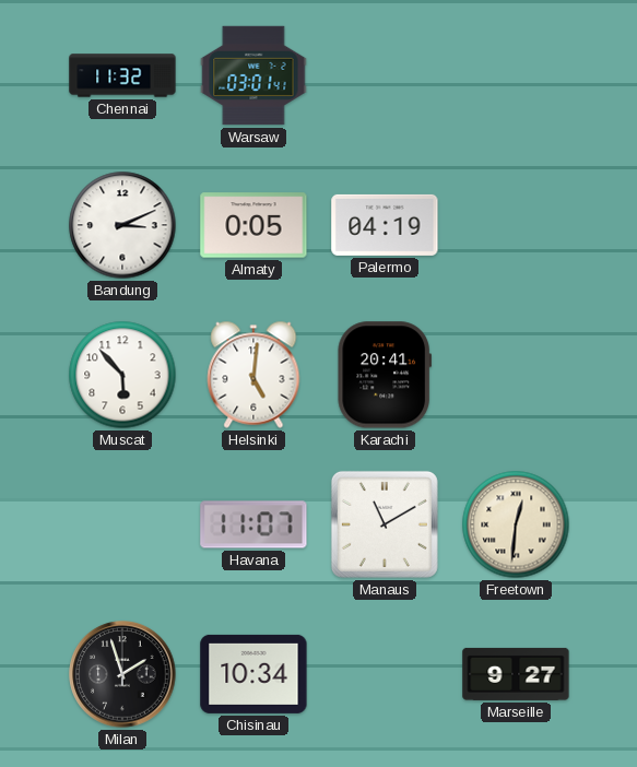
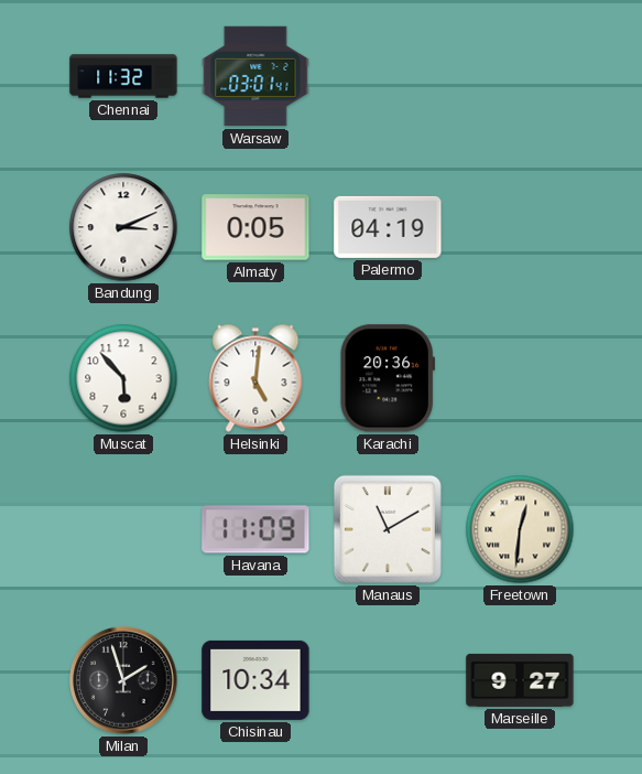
Karachi: 20:41 -> 20:36 (387, 378)
Havana: 11:07 -> 11:09 (255, 529)
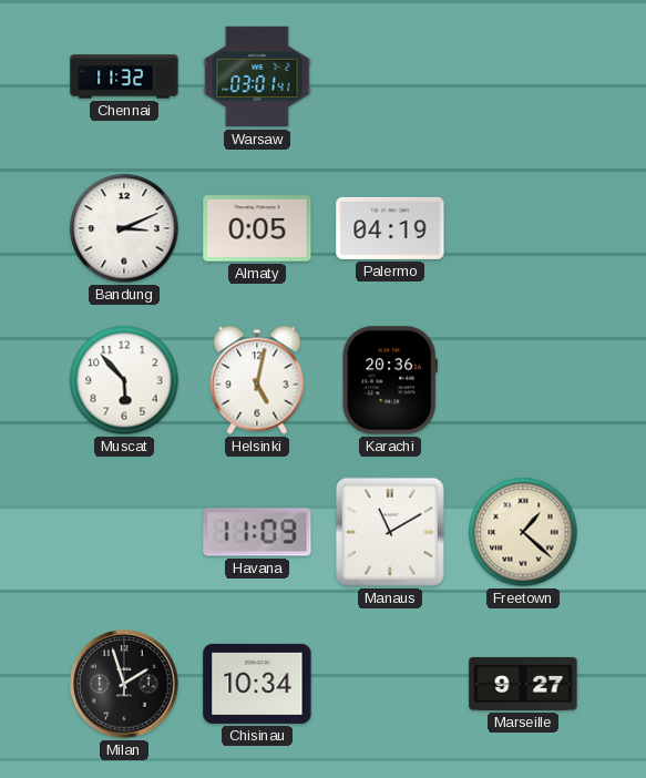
Helsinki: 5:01 -> 5:02 (257, 380)
Freetown: 12:31 -> 1:22 (523, 532)
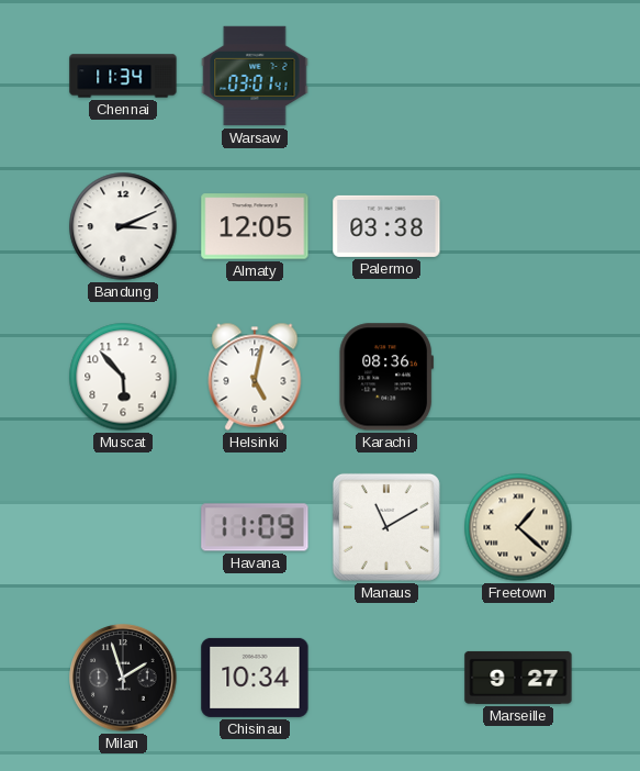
Chennai: 11:32 -> 11:34 (123, 76)
Almaty: 0:05 -> 12:05 (255, 226)
Palermo: 04:19 -> 03:38 (386, 226)
Karachi: 20:36 -> 08:36 (385, 377)
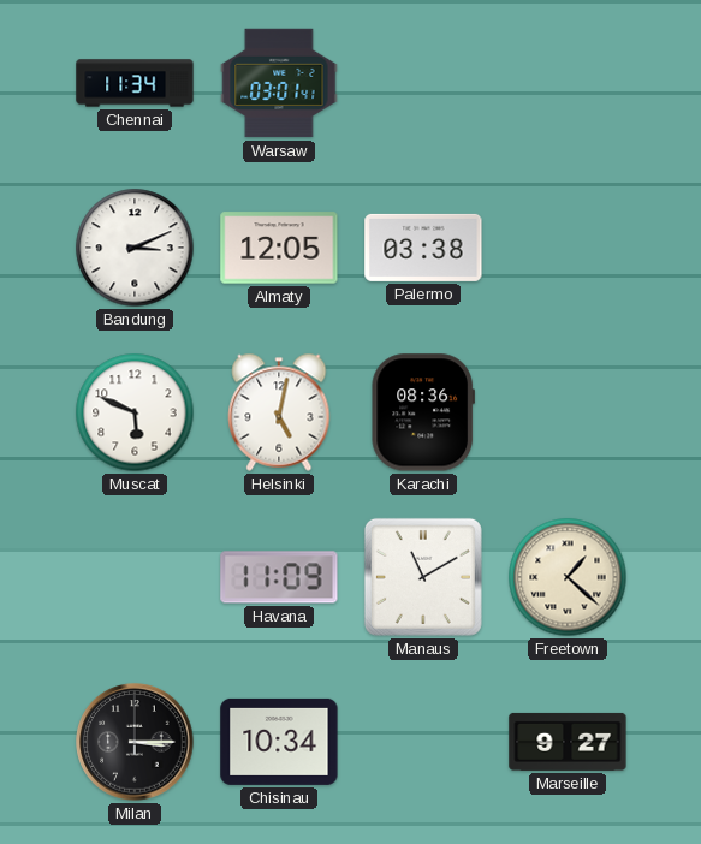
Muscat: 5:53 -> 5:49 (135, 412)
Milan: 1:57 -> 3:15 (135, 742)
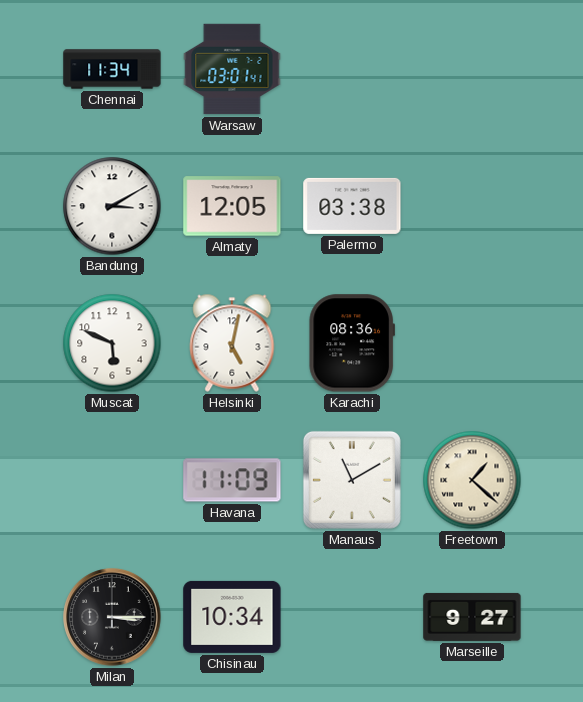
Bandung: 3:11 -> 3:10 (112, 206)
